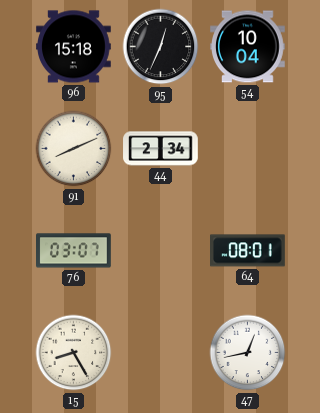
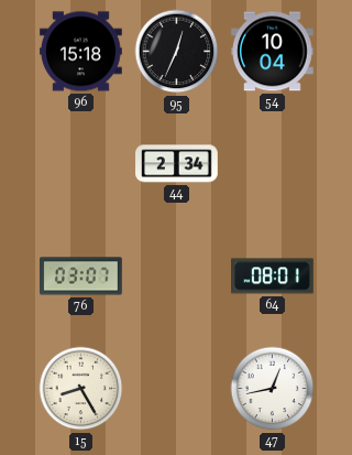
91: 8:11 -> none (74, 149)
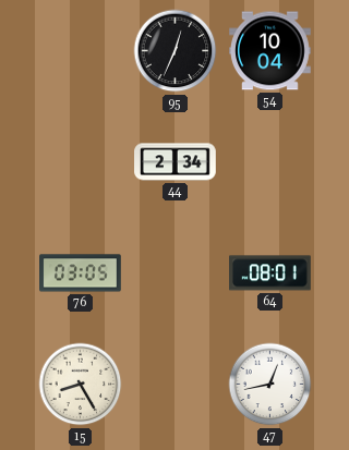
96: 15:18 -> none (81, 52)
76: 03:07 -> 03:05 (81, 273)
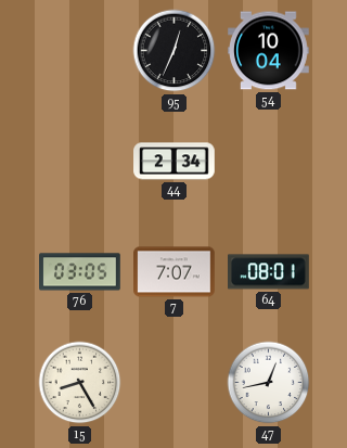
7: none -> 7:07 (175, 272)
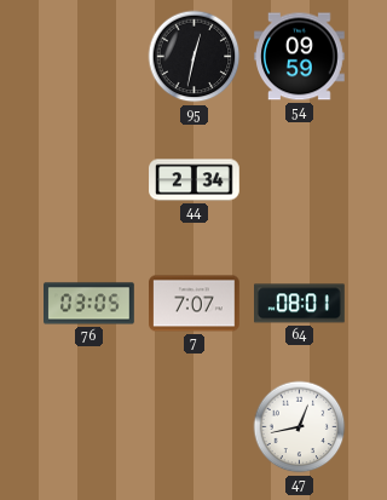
95: 12:34 -> 12:32 (195, 57)
54: 10:04 -> 09:59 (300, 57)
15: 8:25 -> none (80, 383)
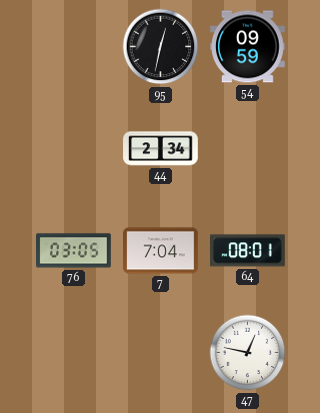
7: 7:07 -> 7:04 (161, 251)
47: 12:43 -> 12:47 (248, 353)
